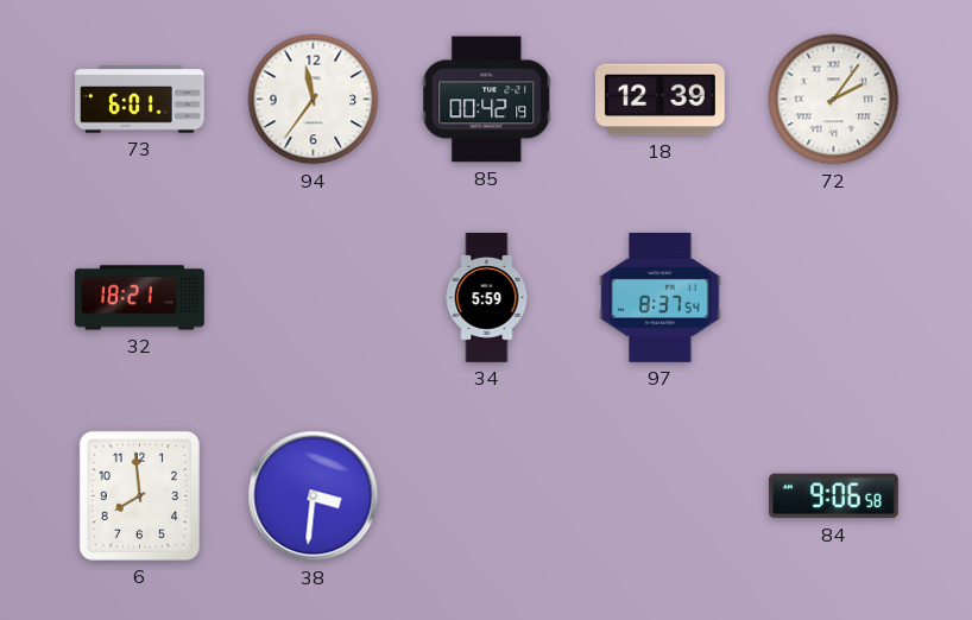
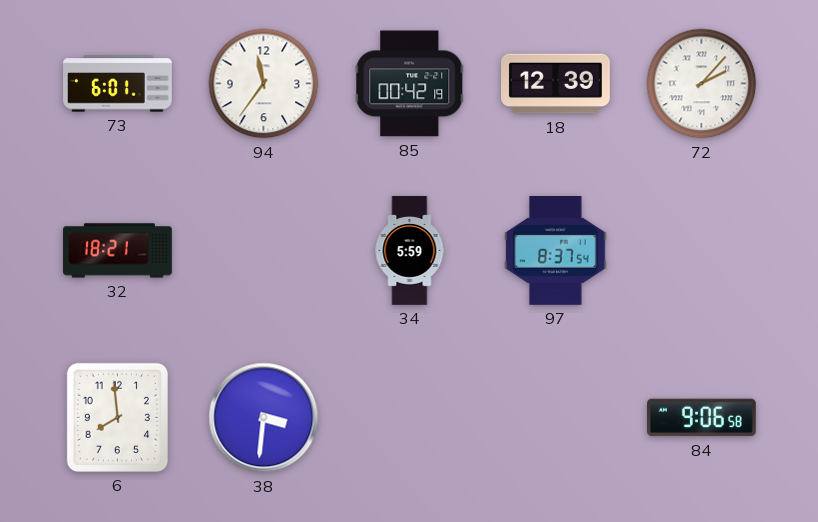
72: 2:06 -> 2:07 (702, 84)
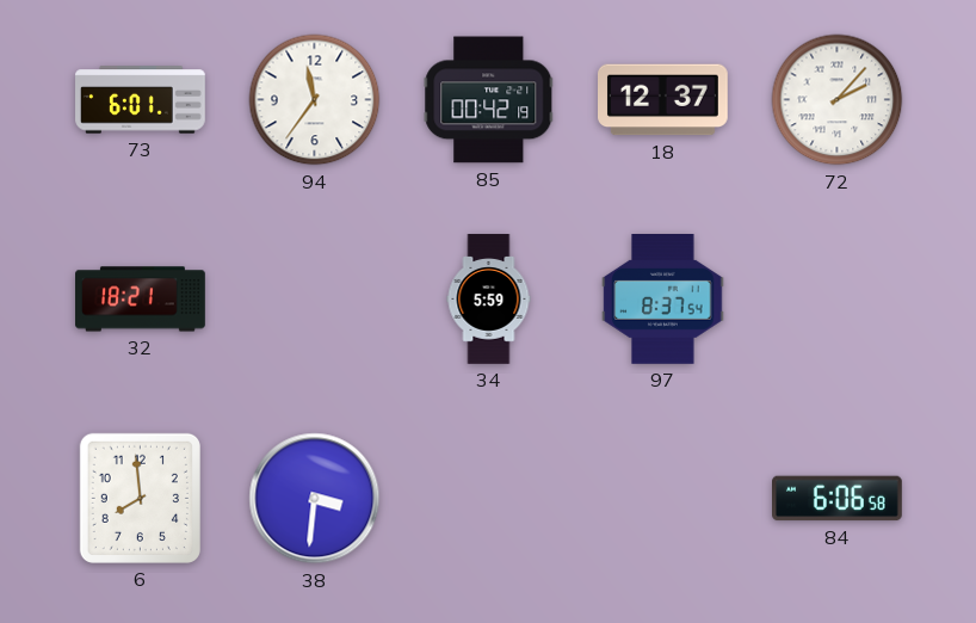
18: 12:39 -> 12:37 (663, 100)
84: 9:06 -> 6:06 (838, 499)
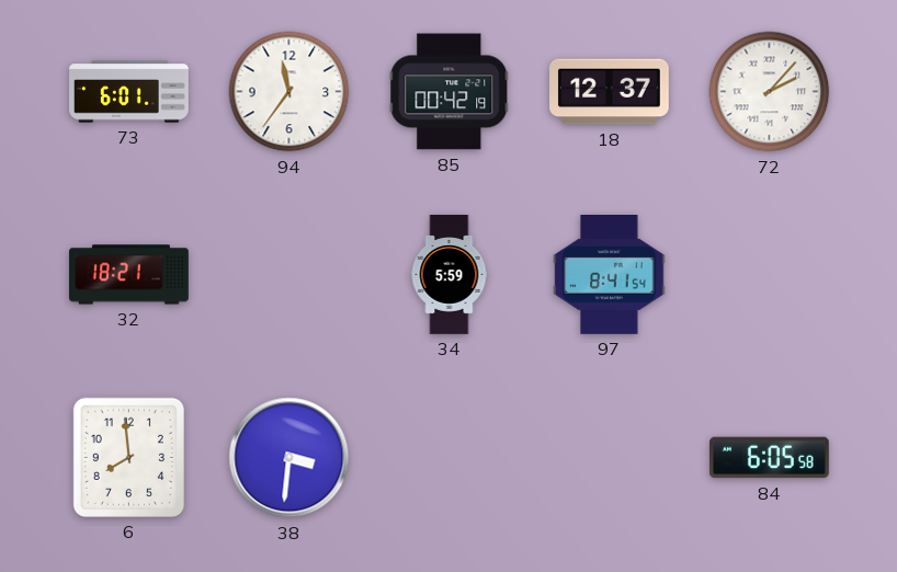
97: 8:37 -> 8:41 (610, 275)
84: 6:06 -> 6:05 (770, 458)
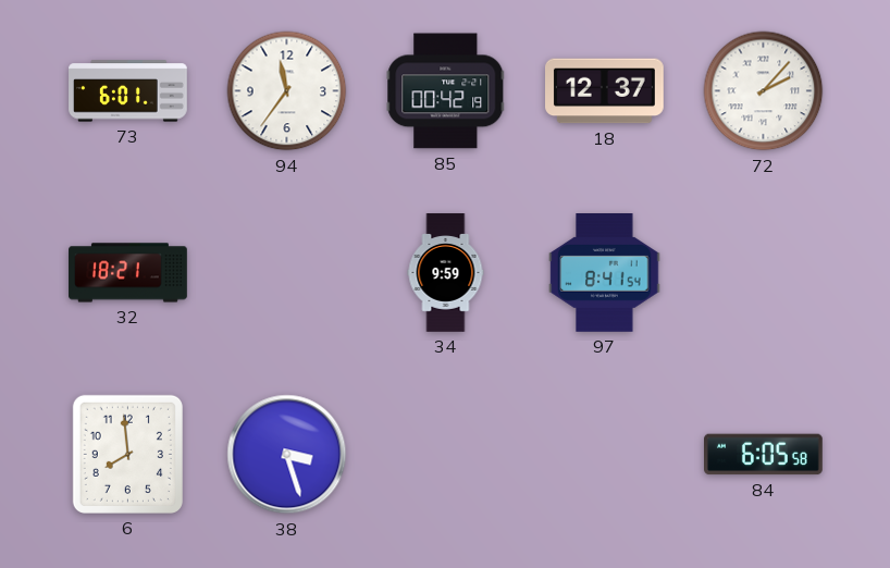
34: 5:59 -> 9:59 (446, 273)
38: 3:31 -> 3:27 (287, 455)
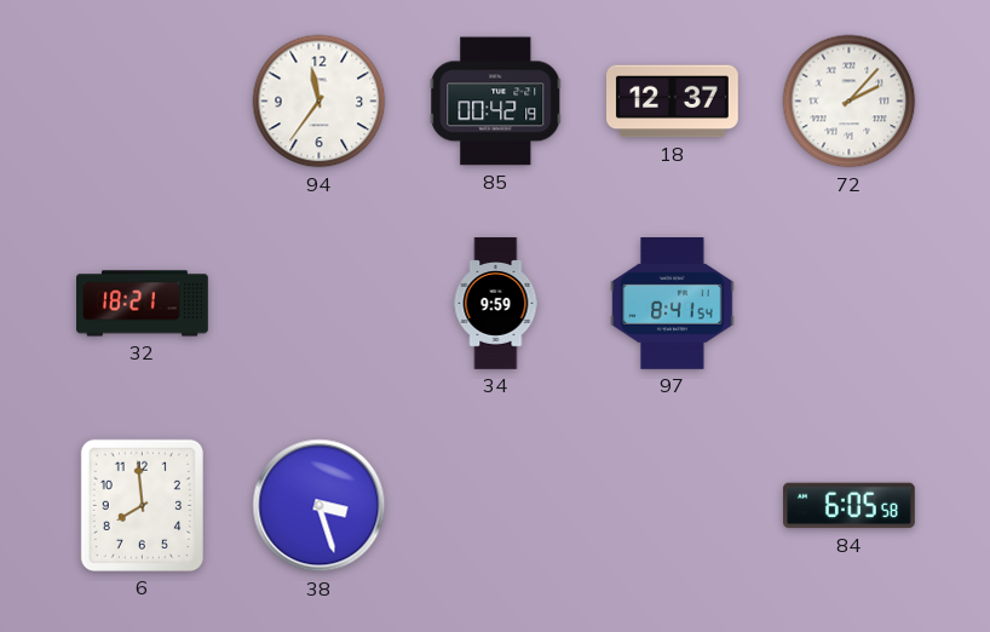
73: 6:01 -> none (128, 91)
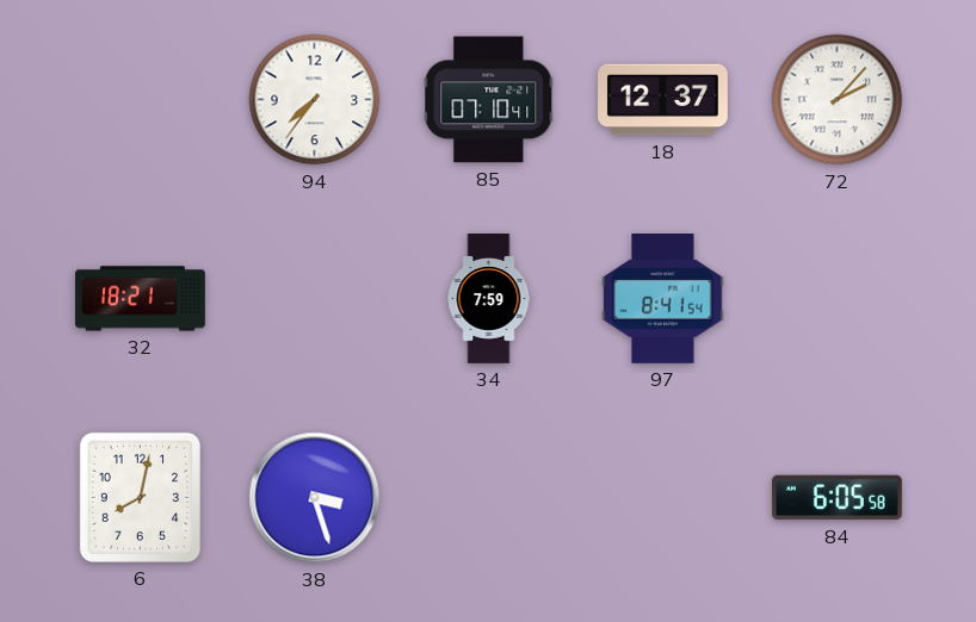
94: 11:36 -> 7:36 (315, 100)
85: 00:42 -> 07:10 (489, 100)
34: 9:59 -> 7:59 (489, 299)
6: 7:59 -> 8:02 (140, 497)
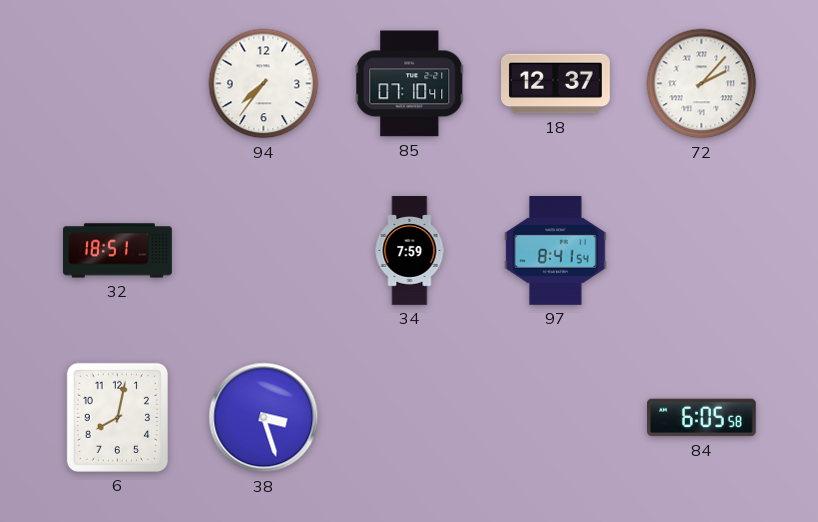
32: 18:21 -> 18:51 (118, 251)
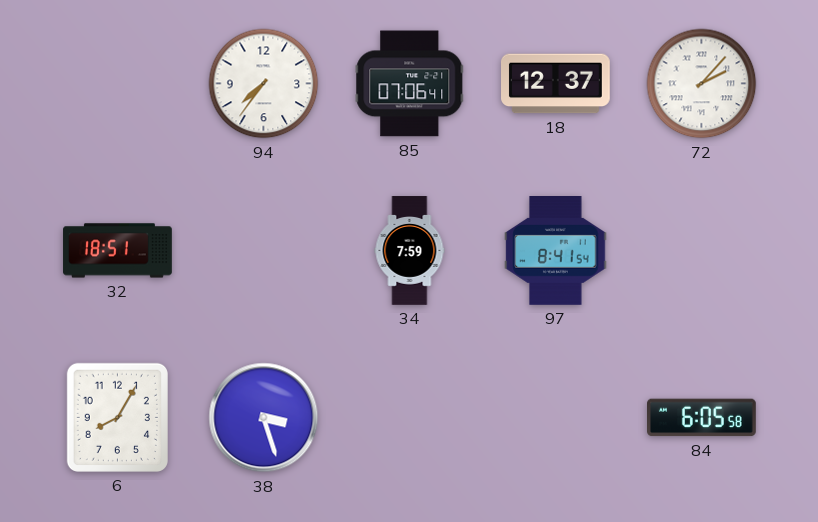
85: 07:10 -> 07:06 (410, 84)
6: 8:02 -> 8:05 (117, 417)
